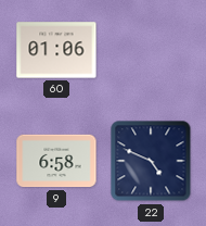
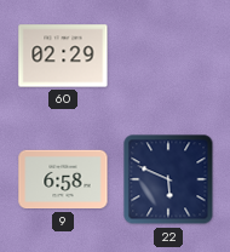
60: 01:06 -> 02:29 (63, 56)
22: 4:49 -> 5:49 (168, 179)
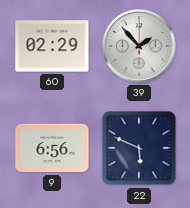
39: none -> 1:53 (139, 46)
9: 6:58 -> 6:56 (52, 148)
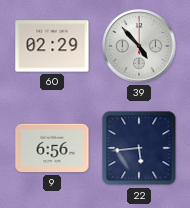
39: 1:53 -> 4:53 (139, 46)
22: 5:49 -> 5:44 (139, 148)
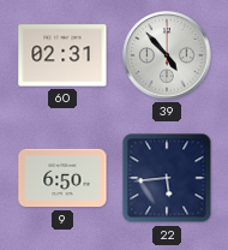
60: 02:29 -> 02:31 (62, 55)
9: 6:56 -> 6:50 (62, 178)
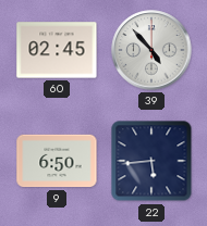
60: 02:31 -> 02:45 (57, 50)
